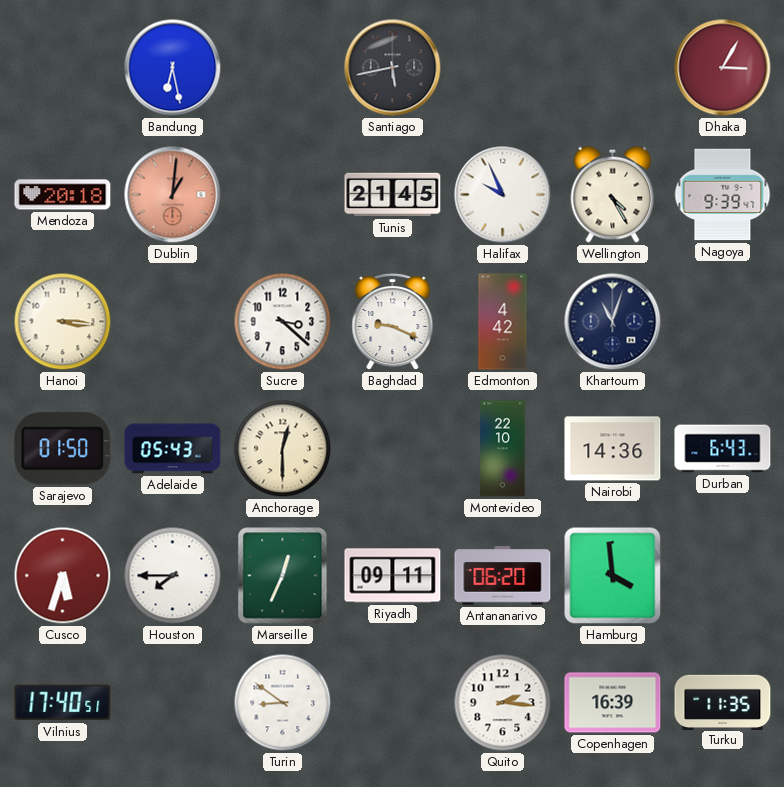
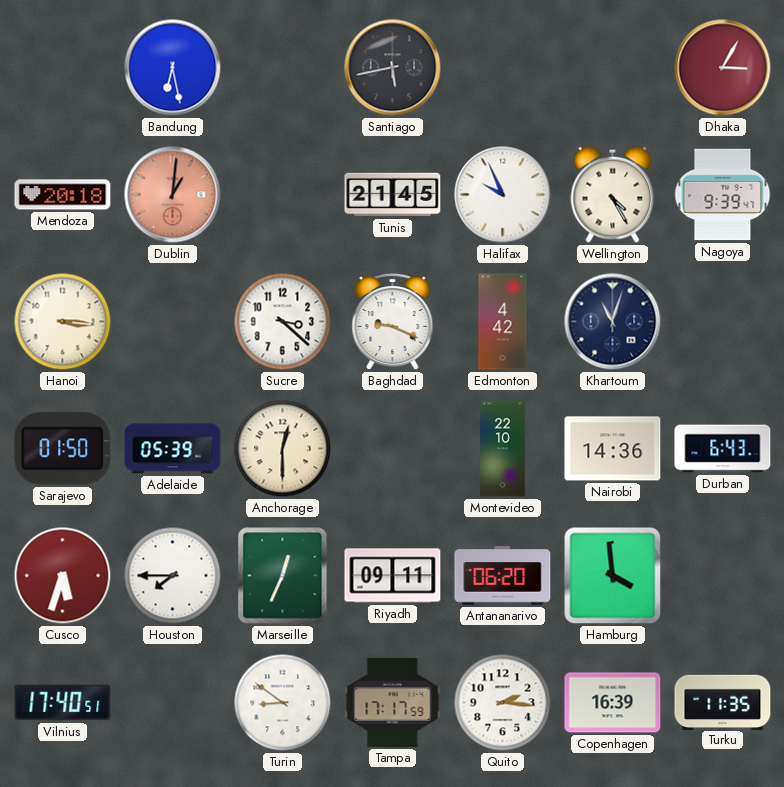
Adelaide: 05:43 -> 05:39 (173, 449)
Tampa: none -> 17:17 (393, 702)
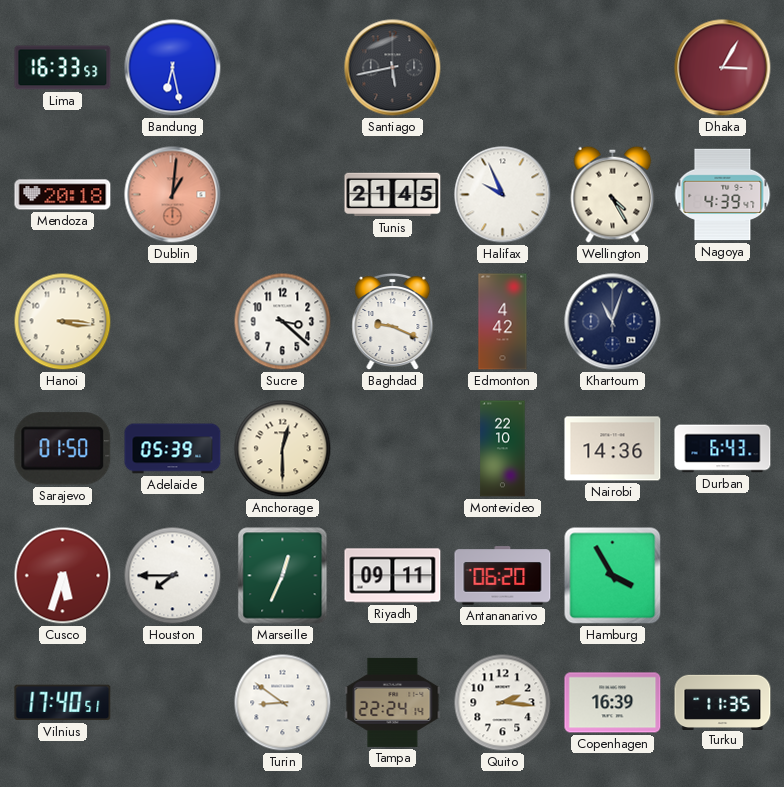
Lima: none -> 16:33 (63, 68)
Nagoya: 9:39 -> 4:39 (723, 195)
Hamburg: 3:59 -> 3:55 (613, 576)
Tampa: 17:17 -> 22:24 (393, 702)
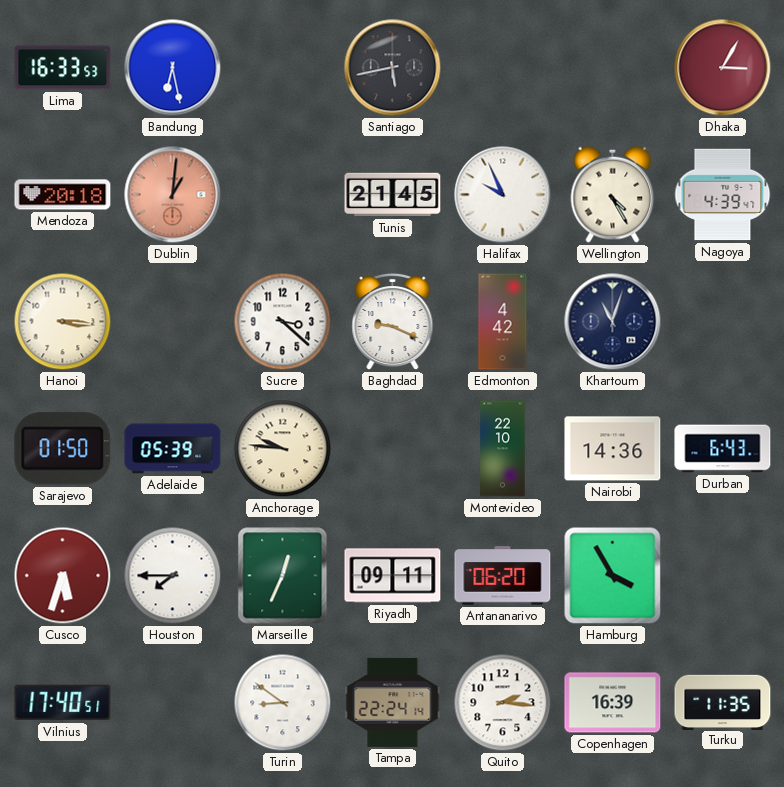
Anchorage: 12:30 -> 9:46 (283, 449)
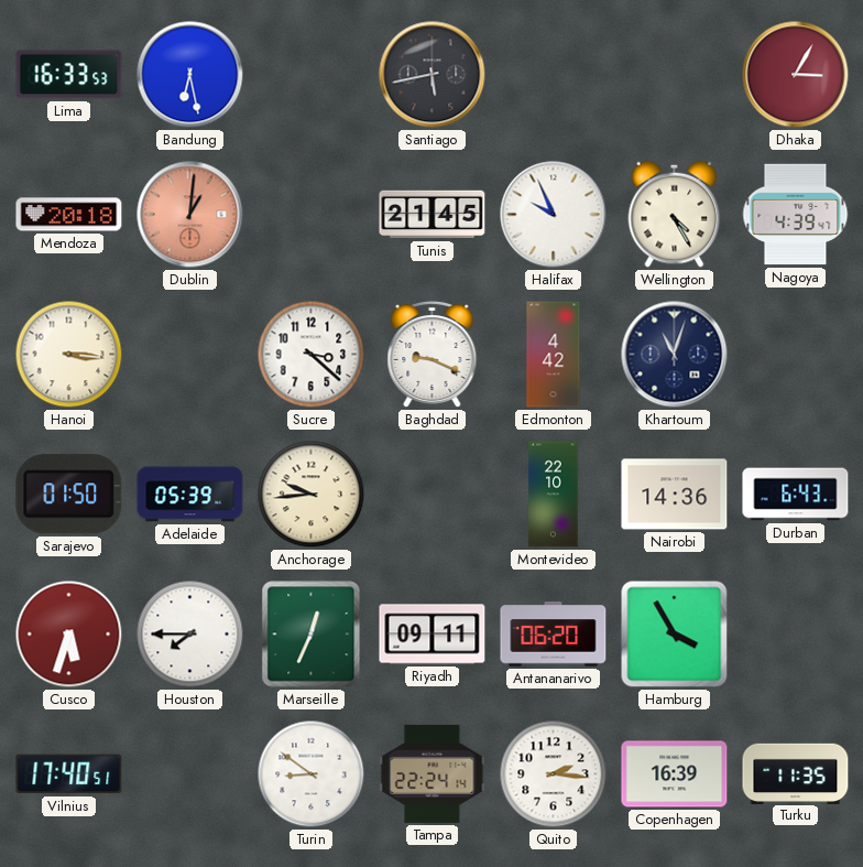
Anchorage: 9:46 -> 9:44 (312, 495)
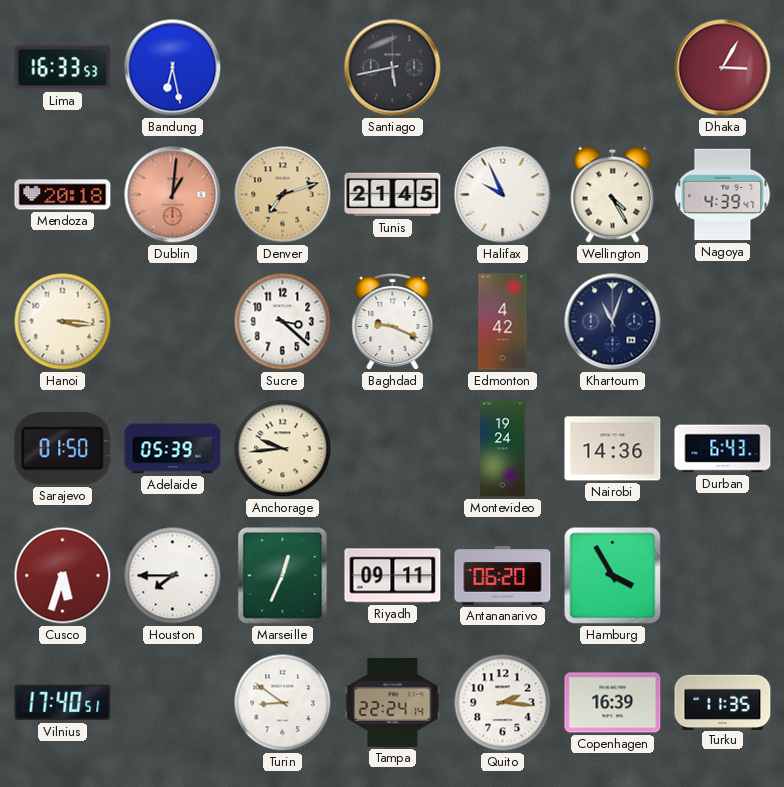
Denver: none -> 7:12 (283, 195)
Montevideo: 22:10 -> 19:24 (503, 449)
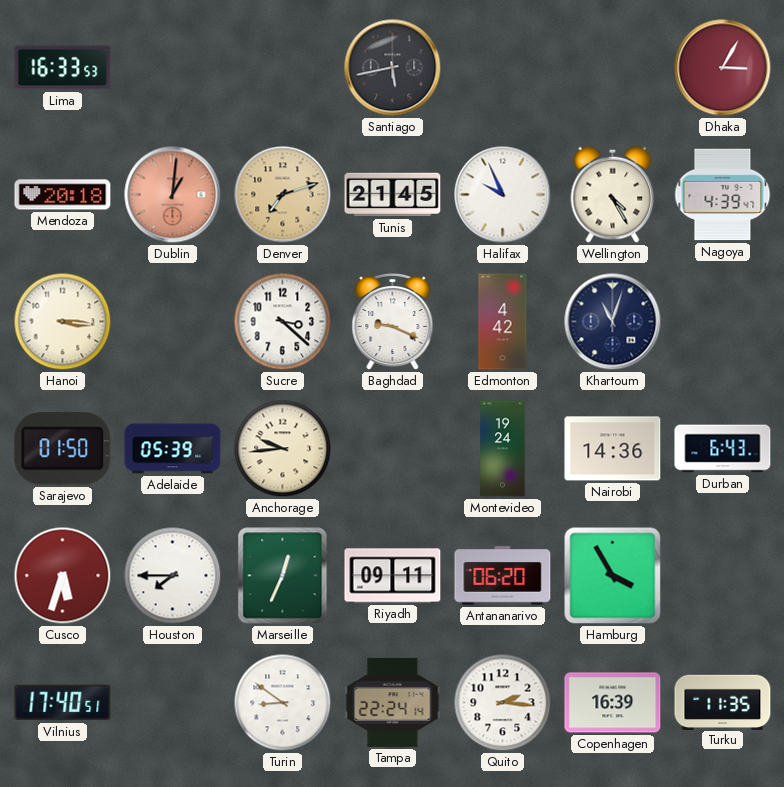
Bandung: 6:28 -> none (173, 68)
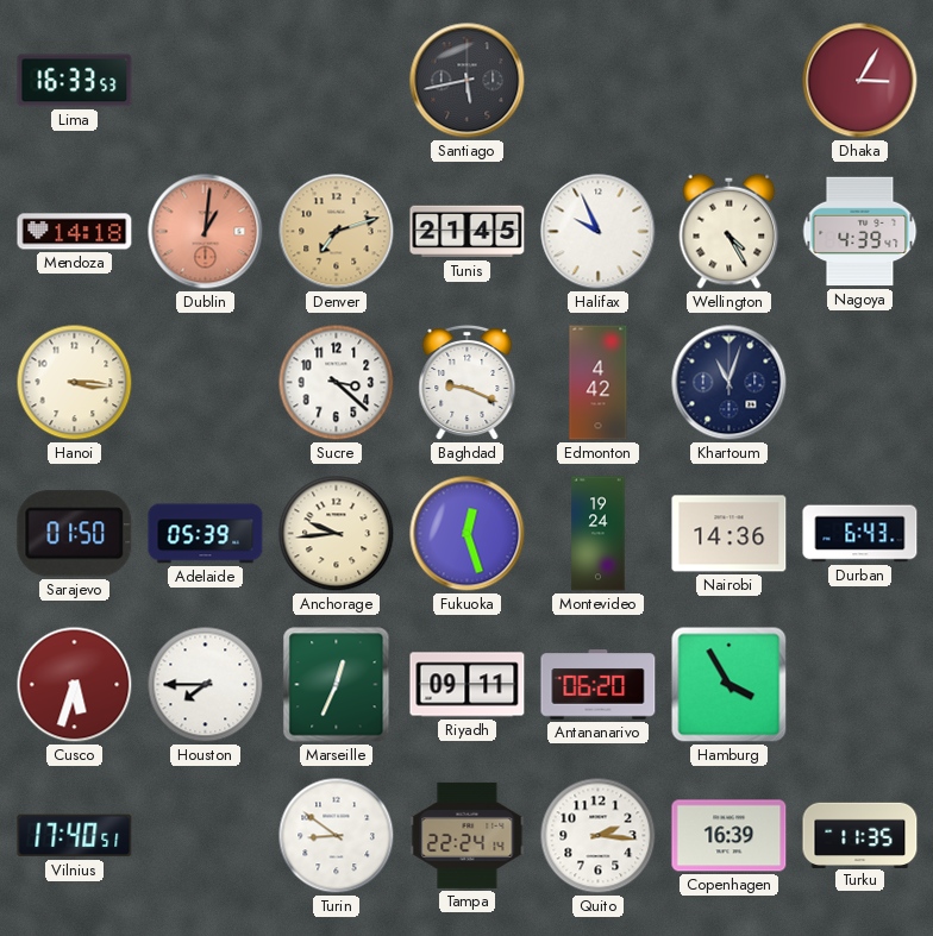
Mendoza: 20:18 -> 14:18 (75, 232)
Fukuoka: none -> 12:27 (468, 534)
